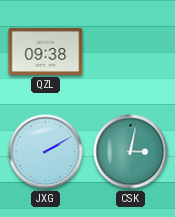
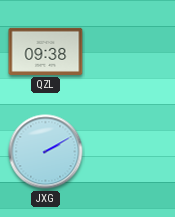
CSK: 3:02 -> none (131, 152)
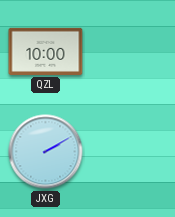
QZL: 09:38 -> 10:00 (46, 51)
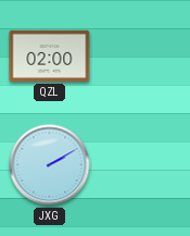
QZL: 10:00 -> 02:00 (50, 55)
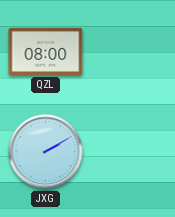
QZL: 02:00 -> 08:00 (46, 51)
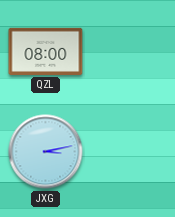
JXG: 2:10 -> 3:13 (46, 152)
